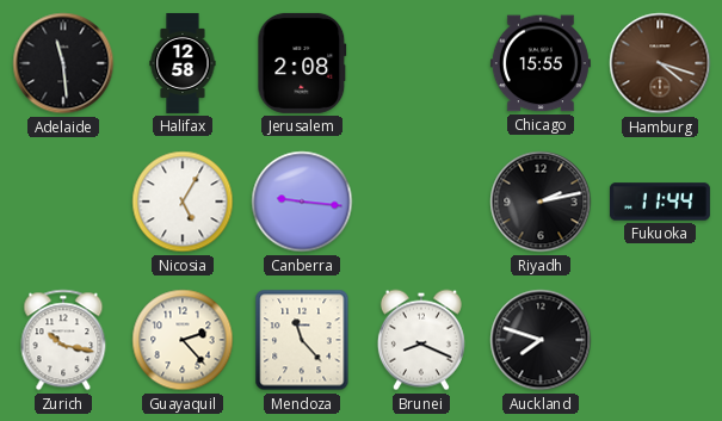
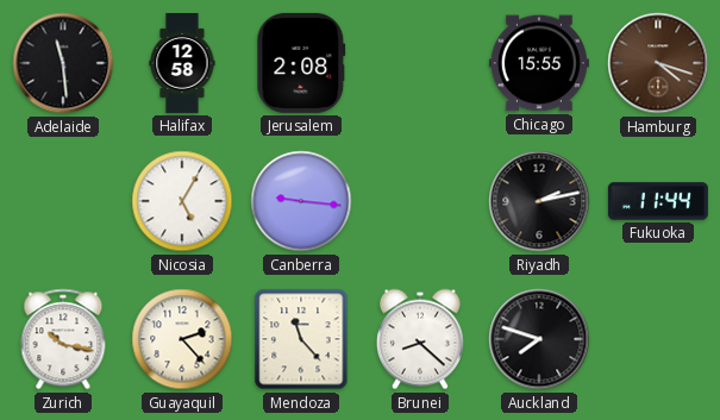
Brunei: 8:19 -> 8:22 (420, 339)
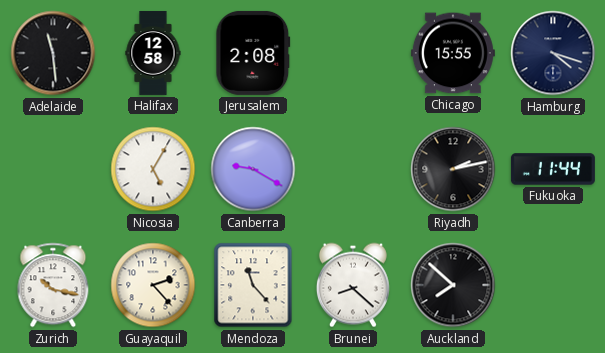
Hamburg dial: brown -> navy (553, 53)
Canberra: 9:16 -> 9:20 (253, 169)
Auckland: 7:48 -> 7:52 (453, 285)
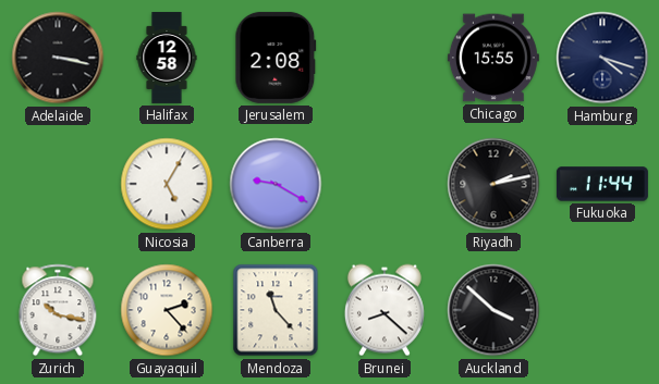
Adelaide: 11:29 -> 3:17 (58, 58)
Auckland: 7:52 -> 3:52 (493, 310)
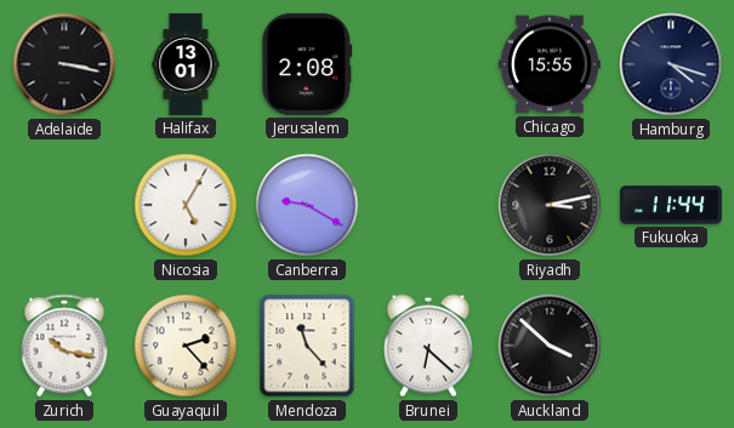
Halifax: 12:58 -> 13:01 (186, 64)
Riyadh: 2:13 -> 3:13 (550, 205)
Brunei: 8:22 -> 6:22 (428, 346)
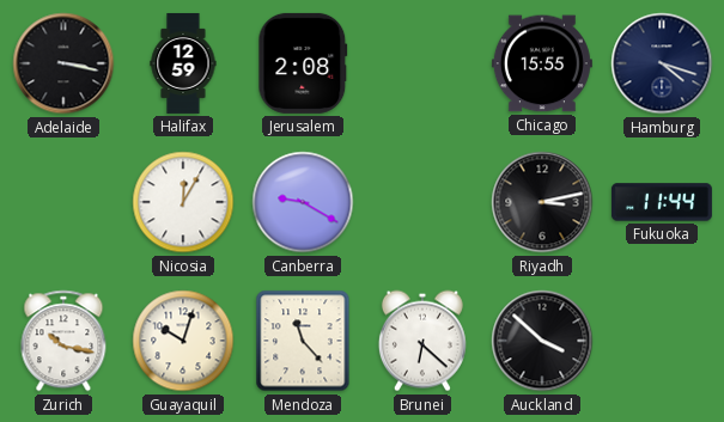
Halifax: 13:01 -> 12:59 (183, 63)
Nicosia: 5:05 -> 12:05 (183, 202)
Guayaquil: 2:23 -> 10:03 (183, 341)
